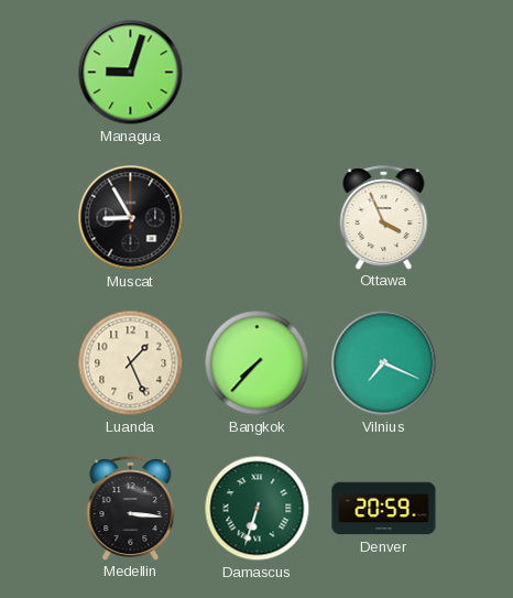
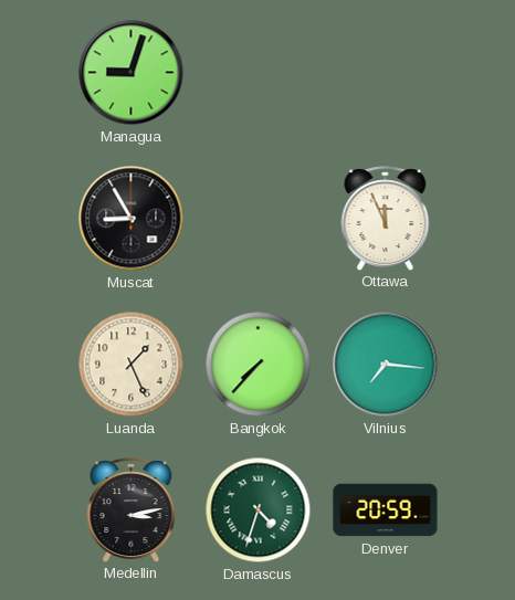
Ottawa: 3:56 -> 11:56 (386, 218)
Vilnius: 7:19 -> 7:16 (386, 365)
Medellin: 3:16 -> 3:13 (132, 509)
Damascus: 6:33 -> 4:33 (259, 510)
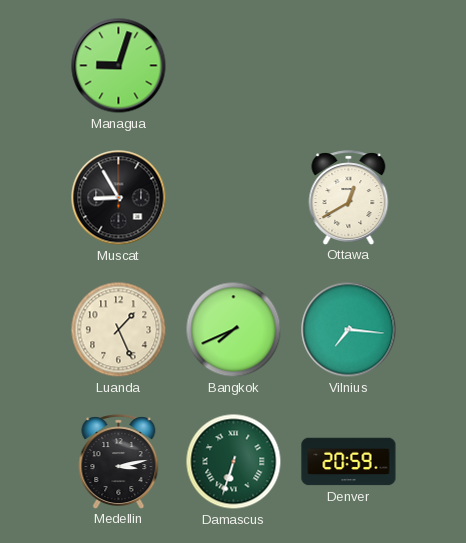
Ottawa: 11:56 -> 12:40 (349, 197)
Bangkok: 7:37 -> 7:41 (234, 330)
Damascus: 4:33 -> 6:33 (234, 462)
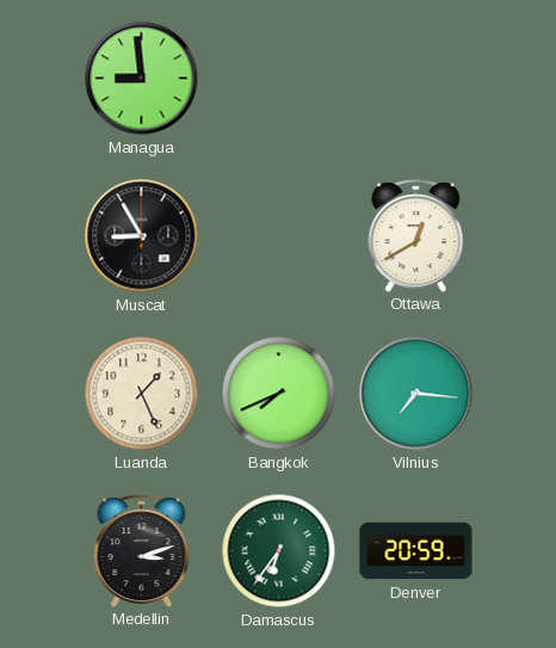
Managua: 9:03 -> 8:59 (142, 79)
Medellin: 3:13 -> 3:12 (142, 550)
Damascus: 6:33 -> 6:36 (279, 551)
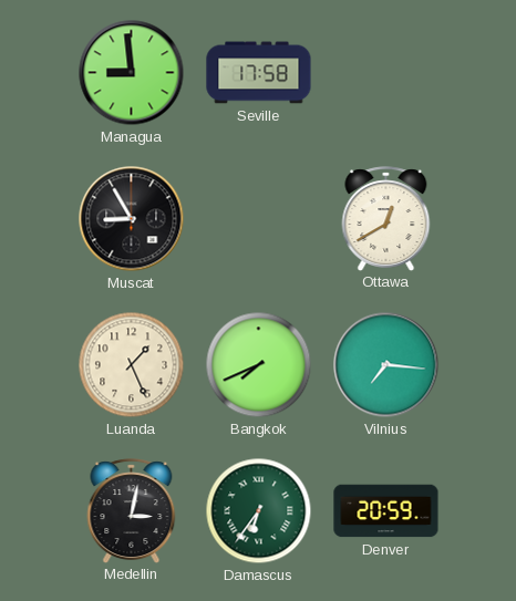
Seville: none -> 17:58 (259, 73)
Medellin: 3:12 -> 3:02 (132, 510)
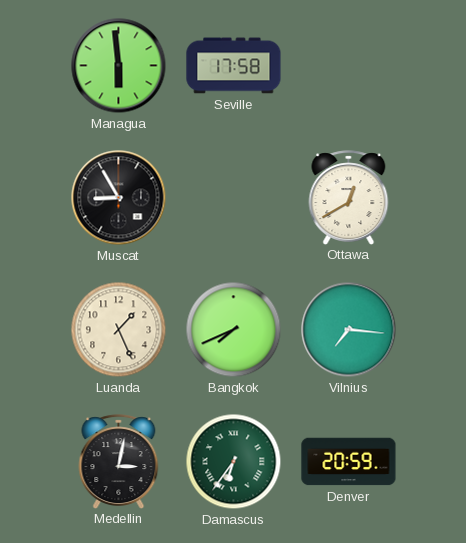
Managua: 8:59 -> 5:59 (119, 66)
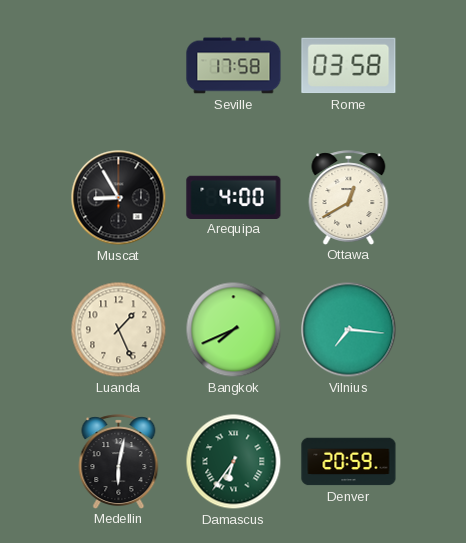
Managua: 5:59 -> none (119, 66)
Rome: none -> 03:58 (349, 66)
Arequipa: none -> 4:00 (234, 197)
Medellin: 3:02 -> 6:02 (119, 461)
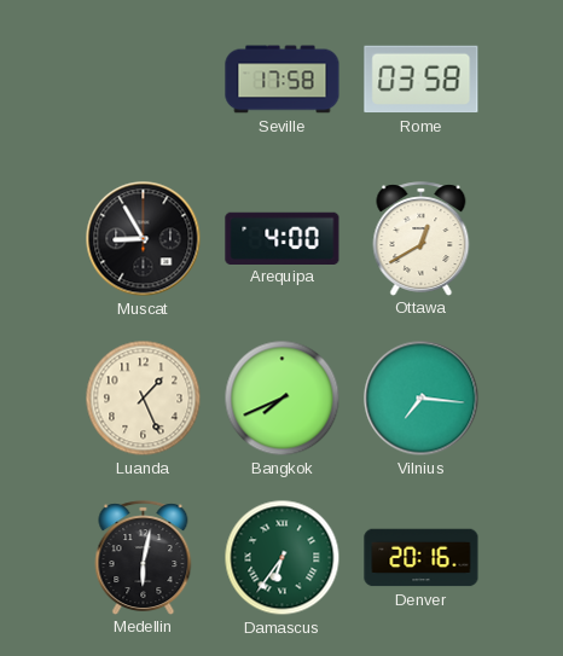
Denver: 20:59 -> 20:16 (422, 558)
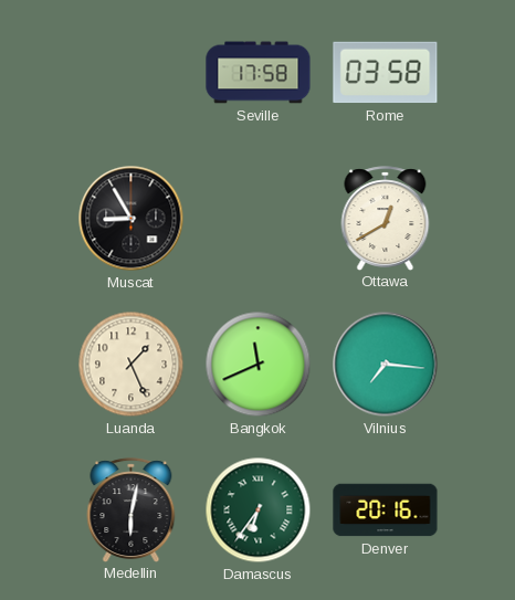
Arequipa: 4:00 -> none (283, 238)
Bangkok: 7:41 -> 11:41 (259, 365)
